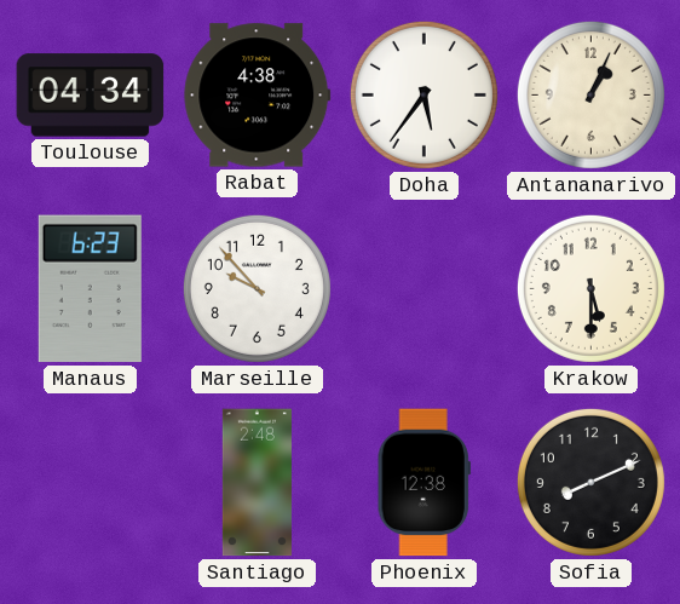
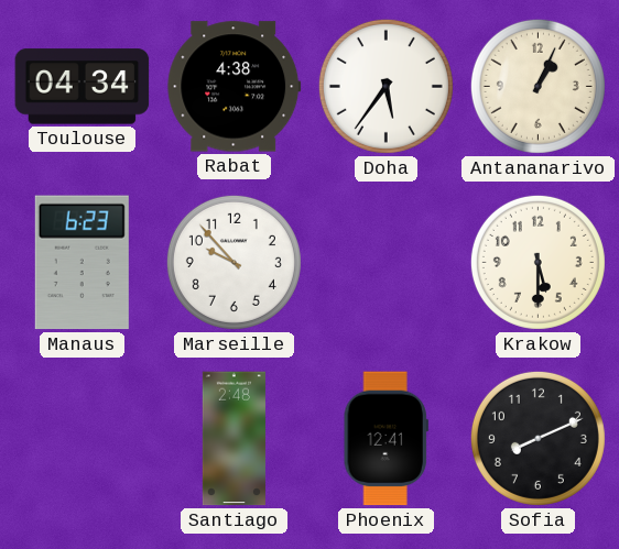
Phoenix: 12:38 -> 12:41 (385, 439)
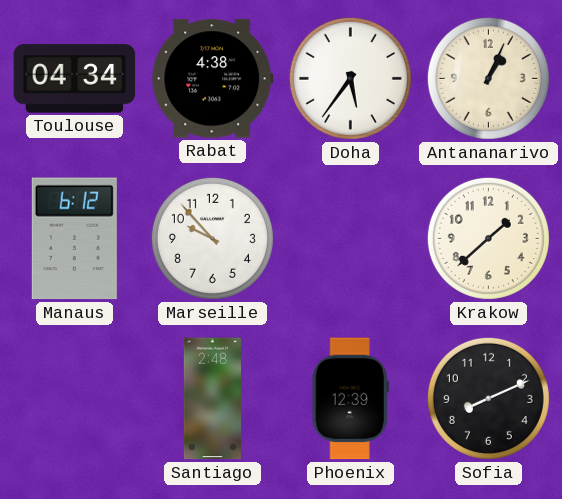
Manaus: 6:23 -> 6:12 (74, 239)
Krakow: 5:30 -> 1:38 (488, 238)
Phoenix: 12:41 -> 12:39 (350, 399)
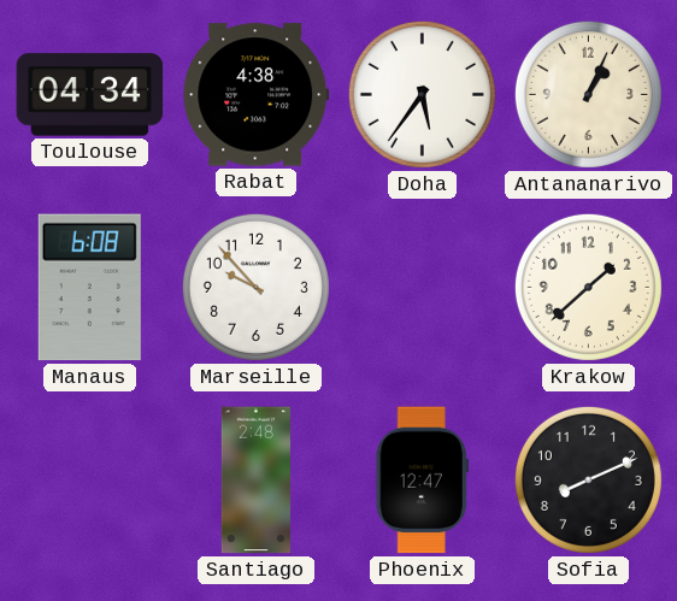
Manaus: 6:12 -> 6:08 (89, 288)
Phoenix: 12:39 -> 12:47 (422, 481)
